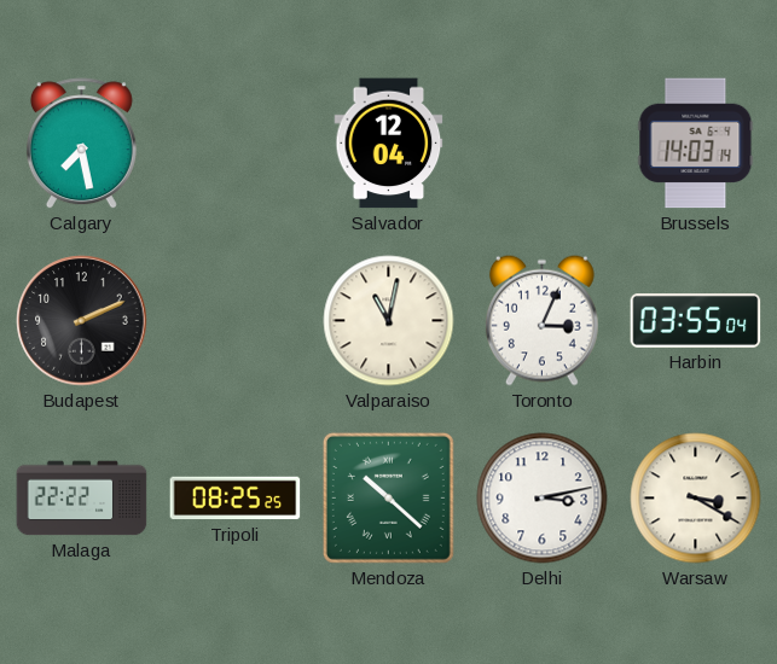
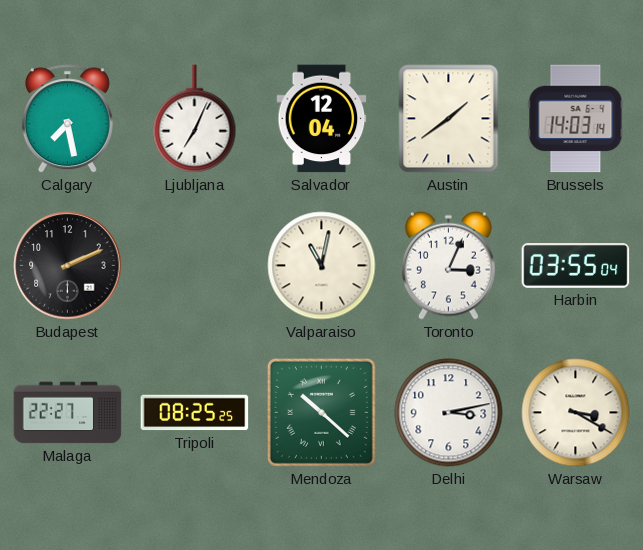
Ljubljana: none -> 7:04 (195, 119)
Austin: none -> 1:39 (449, 119)
Malaga: 22:22 -> 22:27 (68, 413)
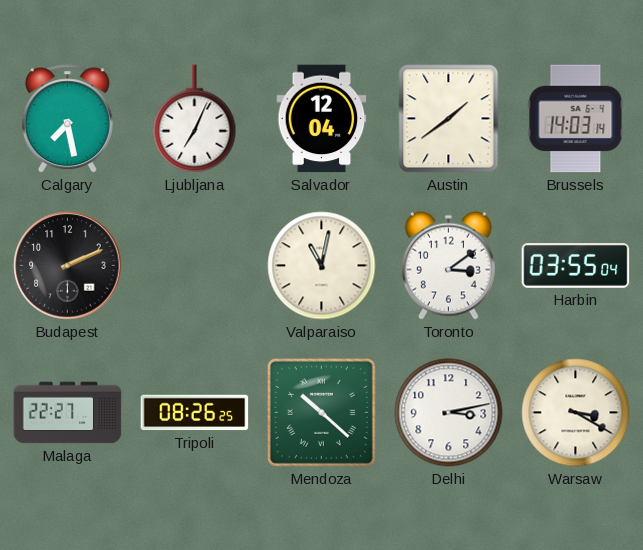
Toronto: 3:04 -> 3:09 (448, 265)
Tripoli: 08:25 -> 08:26 (195, 413)
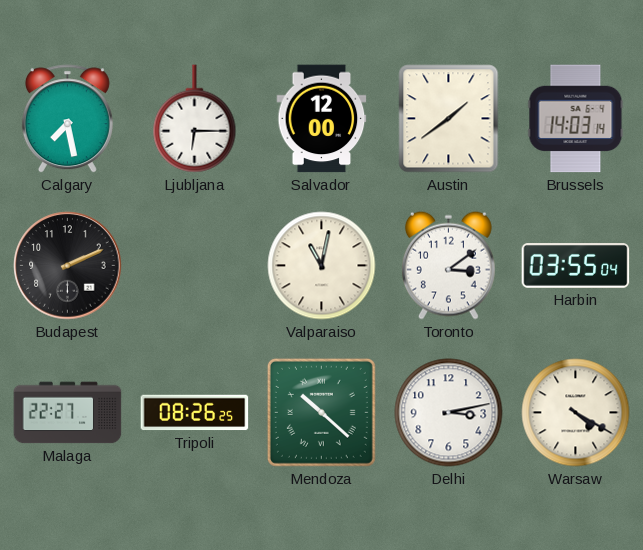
Ljubljana: 7:04 -> 6:15 (195, 119)
Salvador: 12:04 -> 12:00 (322, 119)
Warsaw: 3:20 -> 4:20 (576, 413)
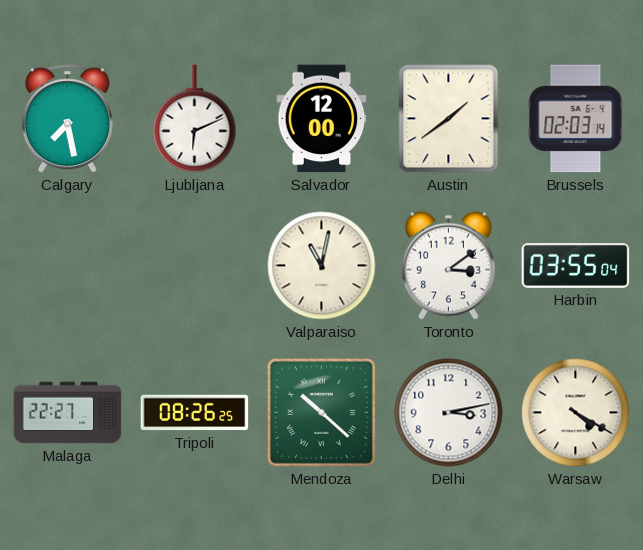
Ljubljana: 6:15 -> 6:11 (195, 119)
Brussels: 14:03 -> 02:03 (576, 119)
Budapest: 2:11 -> none (68, 266)
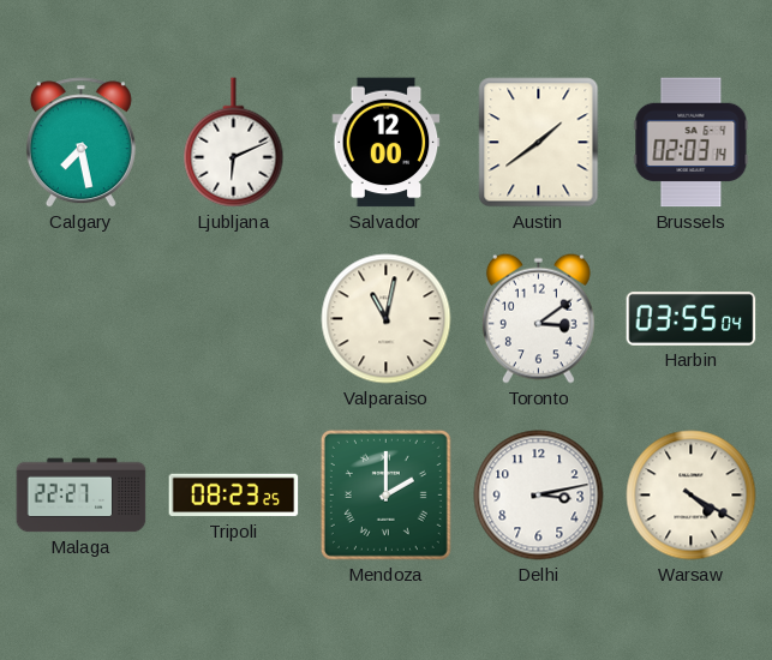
Tripoli: 08:26 -> 08:23 (234, 496)
Mendoza: 10:22 -> 2:00 (385, 494)
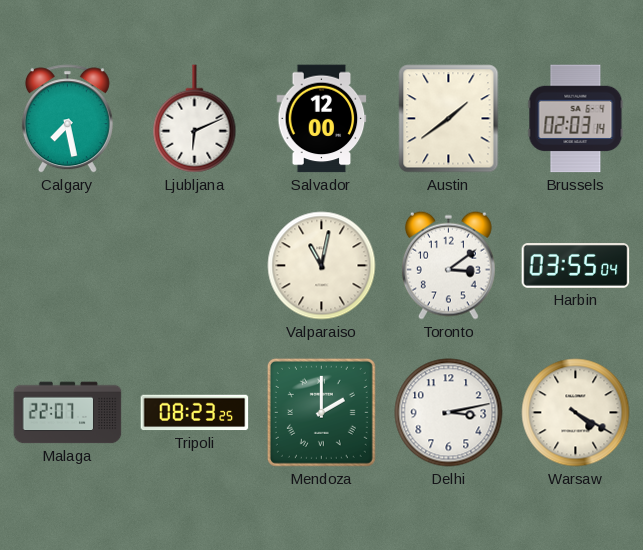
Malaga: 22:27 -> 22:07 (68, 413)
